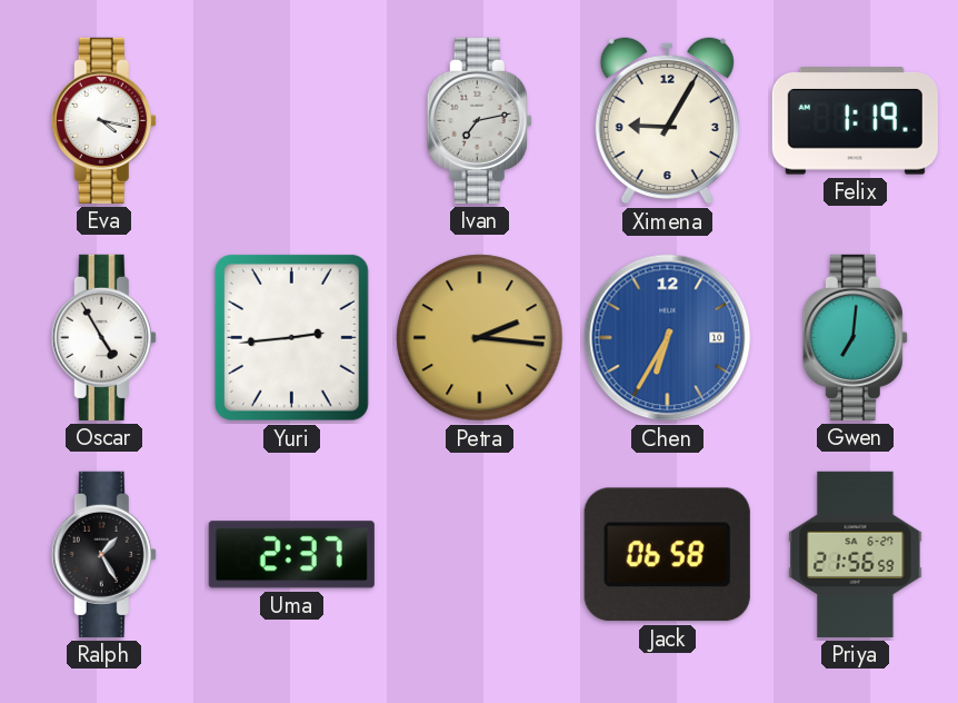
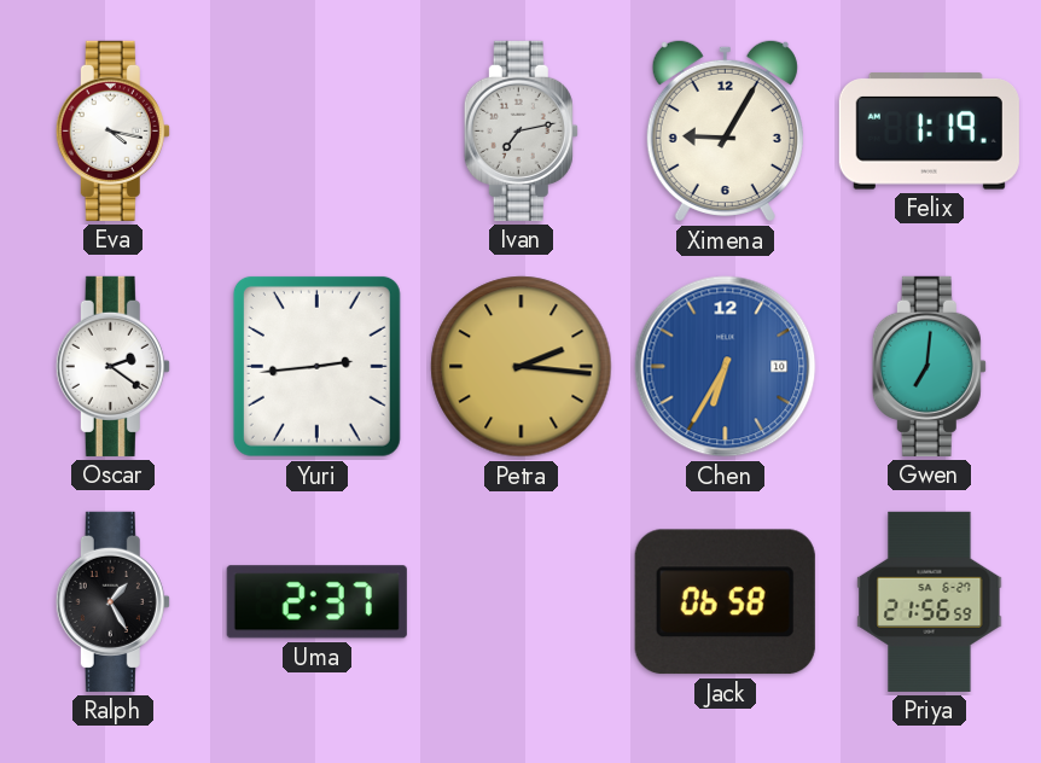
Oscar: 4:55 -> 2:21 (112, 366)
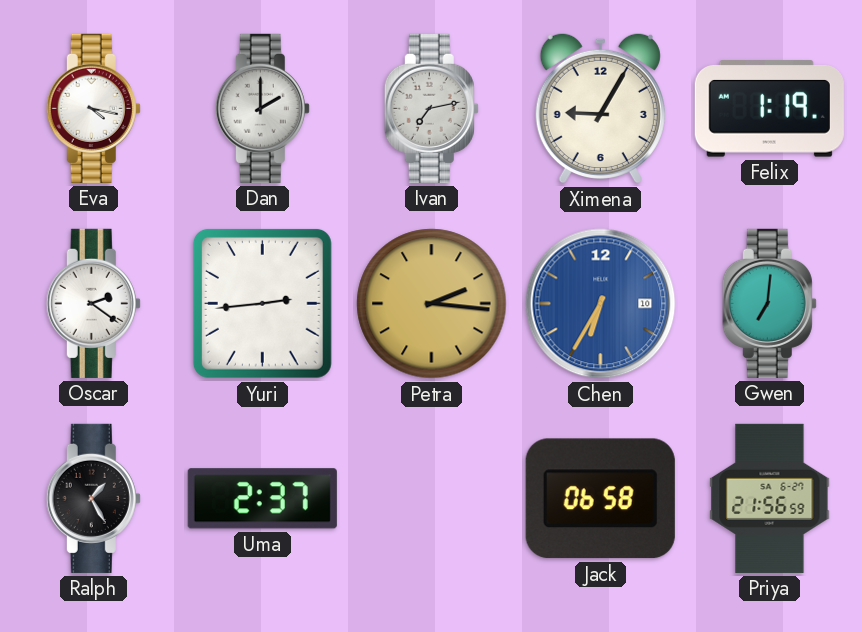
Dan: none -> 2:00 (262, 108)
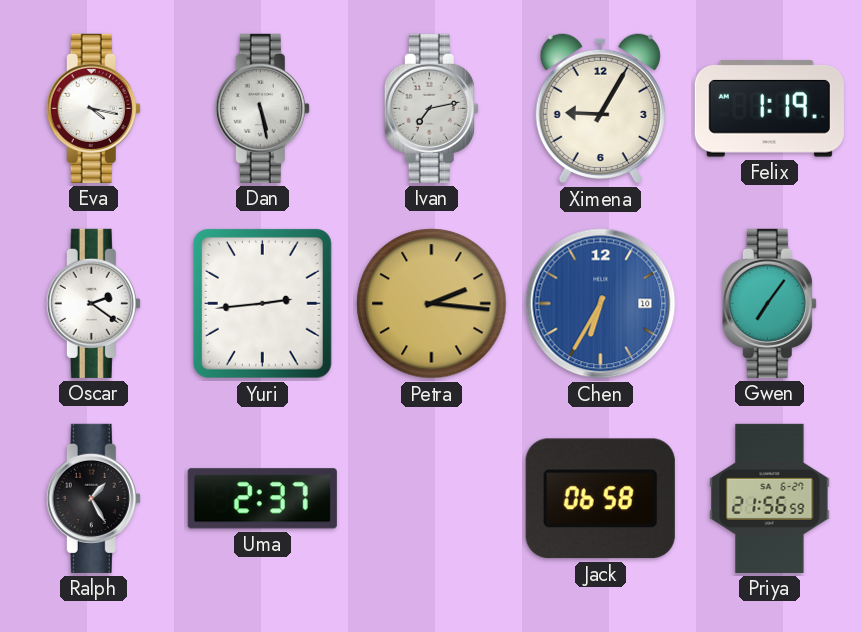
Dan: 2:00 -> 5:28 (262, 108)
Gwen: 7:01 -> 7:06 (769, 303)
